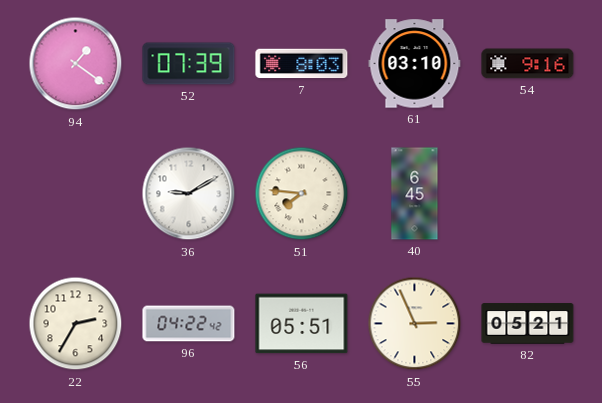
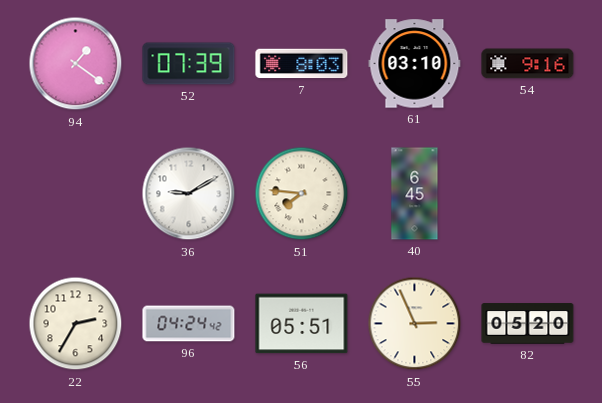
96: 04:22 -> 04:24 (189, 324)
82: 05:21 -> 05:20 (528, 324)
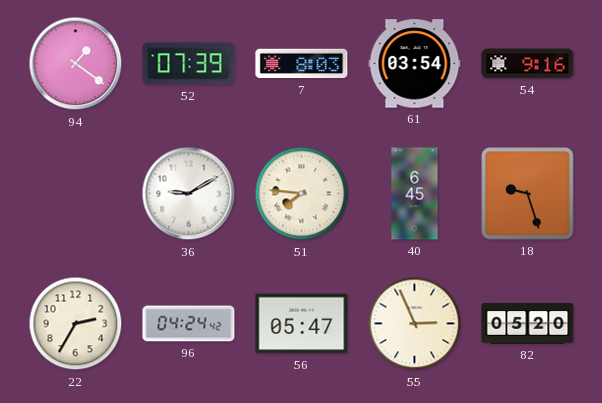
61: 03:10 -> 03:54 (415, 64)
18: none -> 9:27 (528, 194)
56: 05:51 -> 05:47 (302, 324)
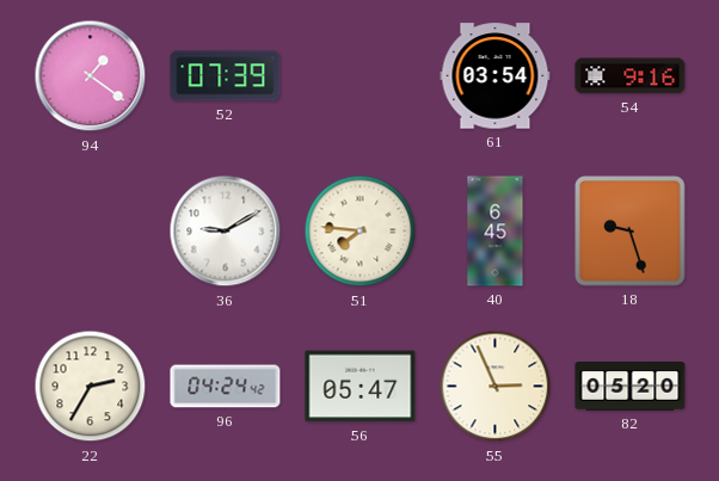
7: 8:03 -> none (302, 64)
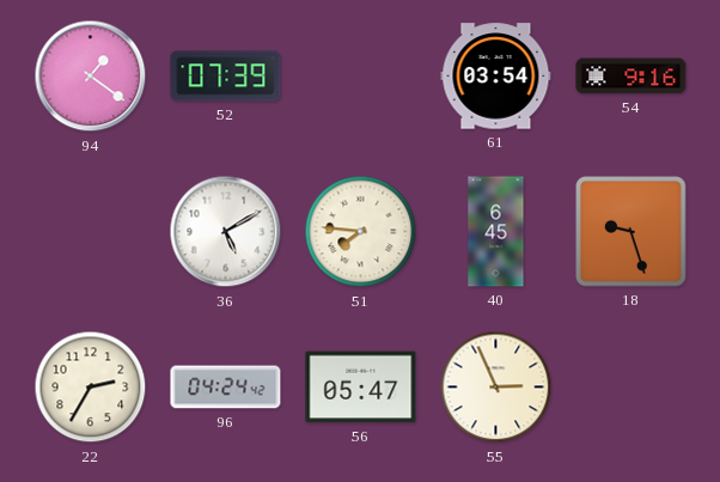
36: 9:10 -> 5:10 (226, 232)
82: 05:20 -> none (631, 387)
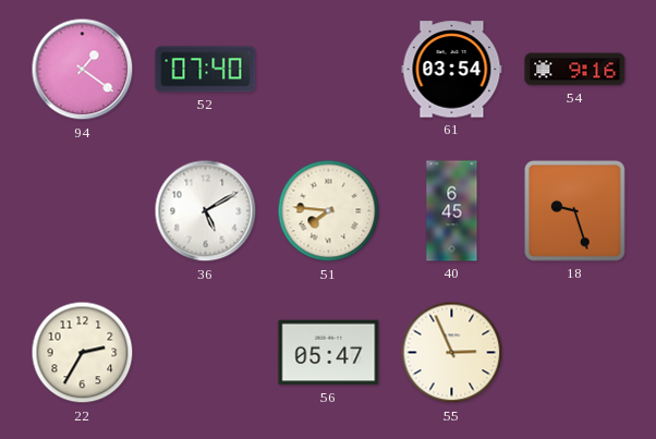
52: 07:39 -> 07:40 (206, 70)
96: 04:24 -> none (226, 388)
